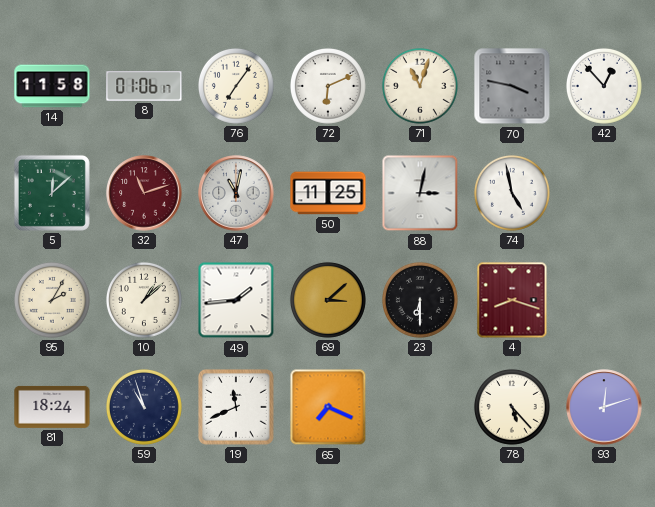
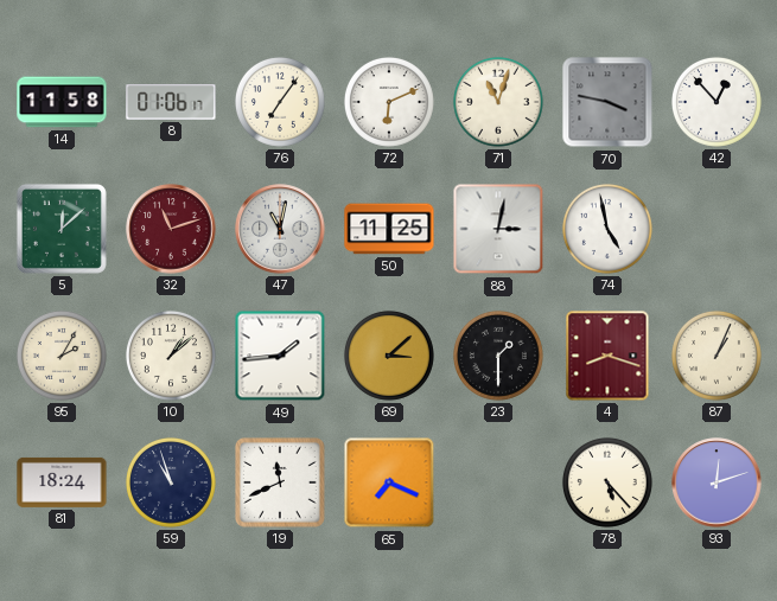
23: 6:30 -> 1:30 (498, 356)
87: none -> 1:04 (717, 356)
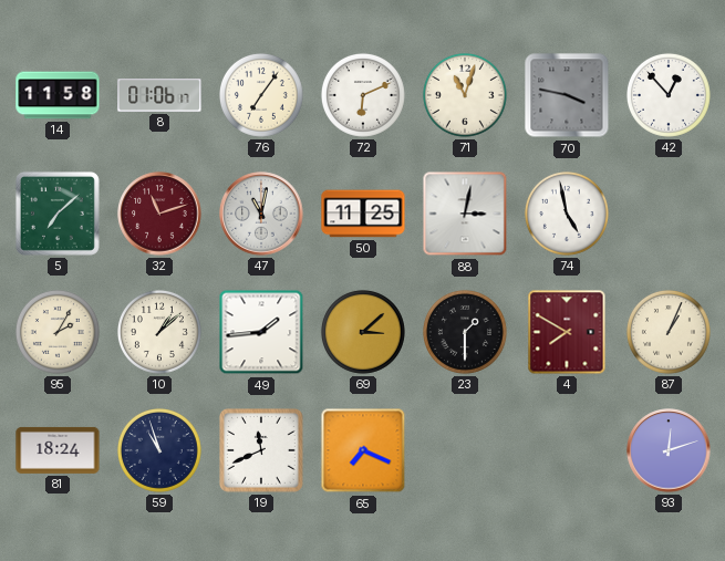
5: 12:08 -> 7:08 (58, 214)
4: 8:18 -> 7:50 (567, 332)
78: 5:23 -> none (607, 482)
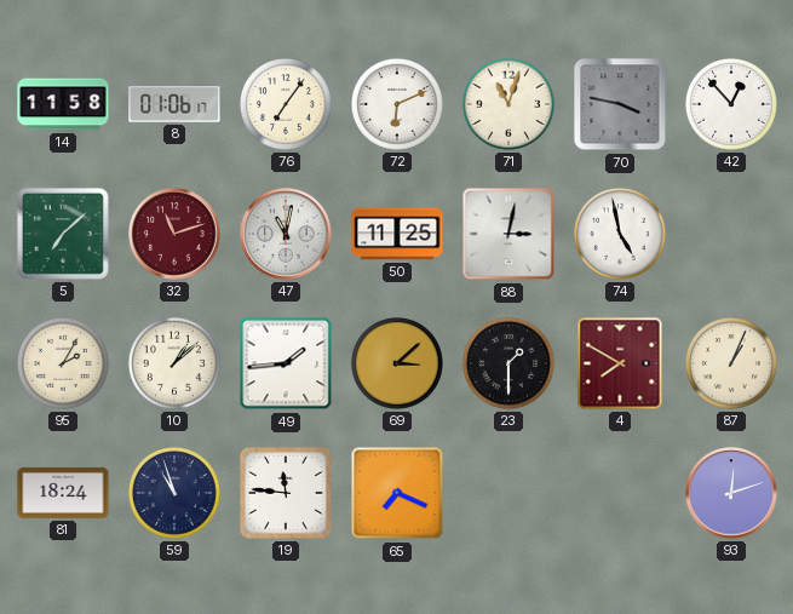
19: 11:41 -> 11:46 (287, 494)
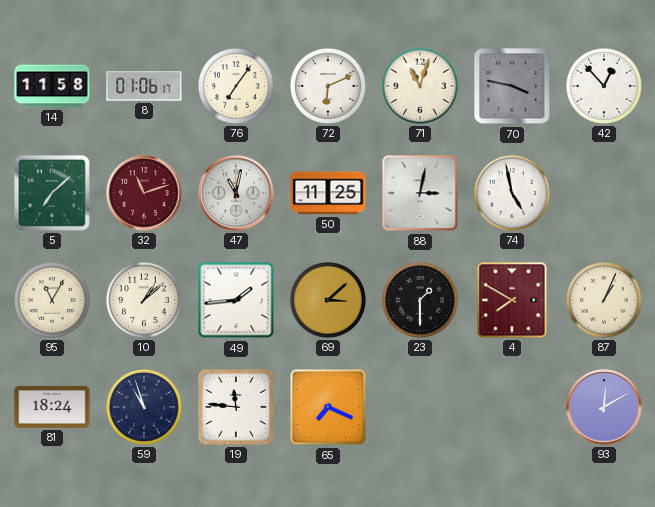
95: 2:05 -> 11:05 (52, 300)
93: 12:12 -> 12:10 (604, 407)
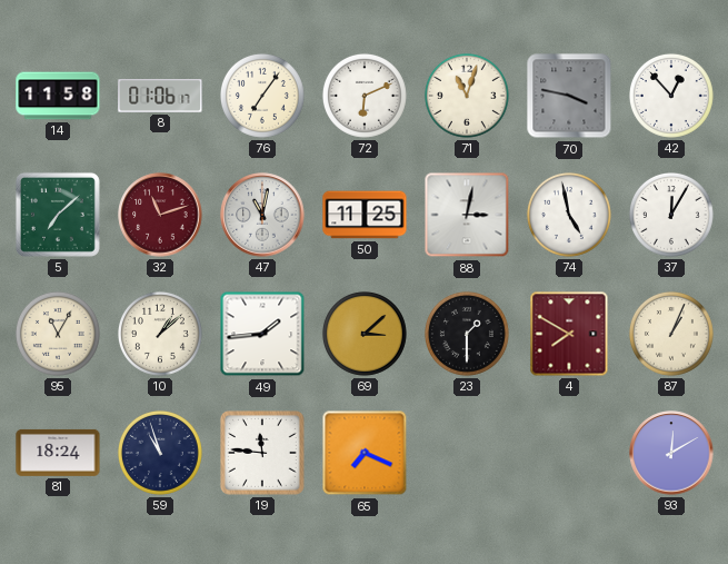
37: none -> 12:05 (671, 215)
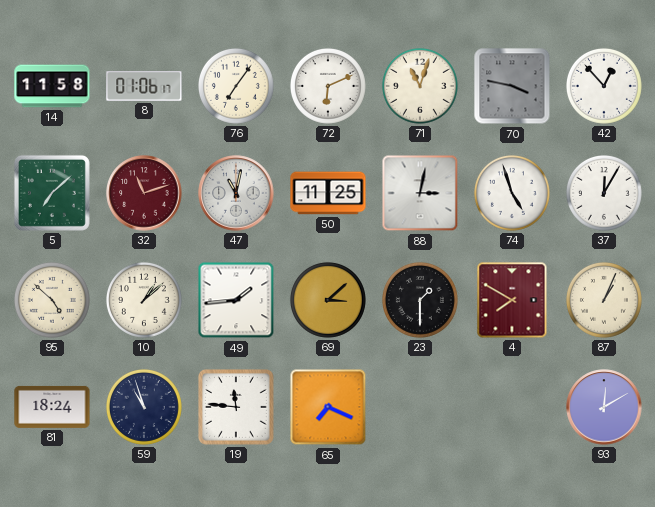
74: 4:58 -> 4:57 (512, 193)
95: 11:05 -> 4:52 (52, 300)
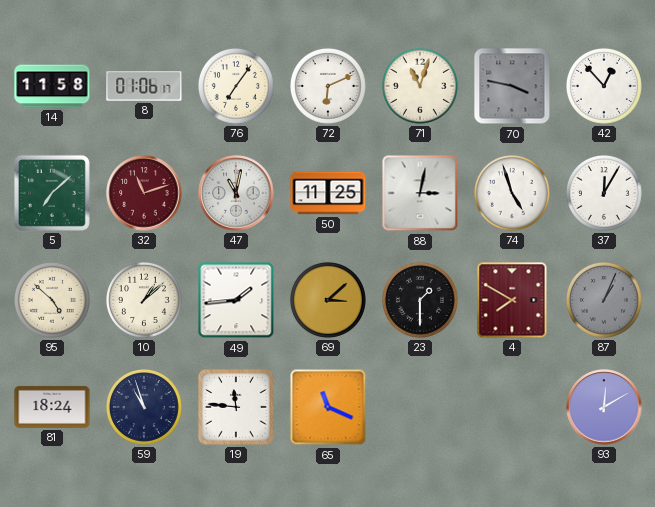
87 dial: cream -> grey (604, 300)
65: 7:19 -> 11:19 (328, 407)
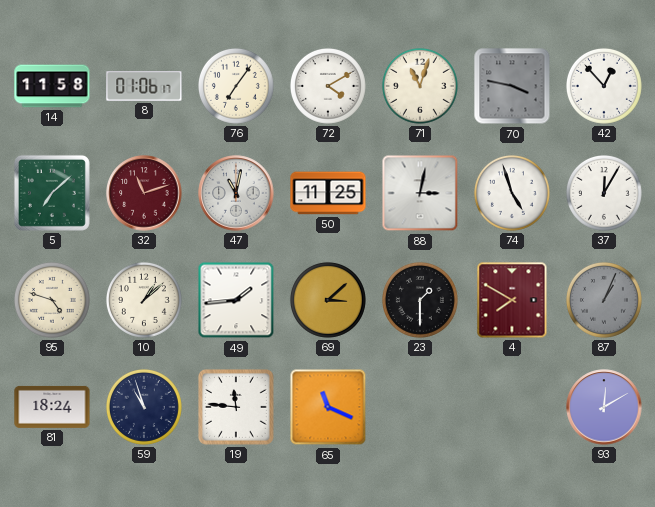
72: 6:11 -> 4:10 (328, 86)
95: 4:52 -> 4:48 (52, 300)
